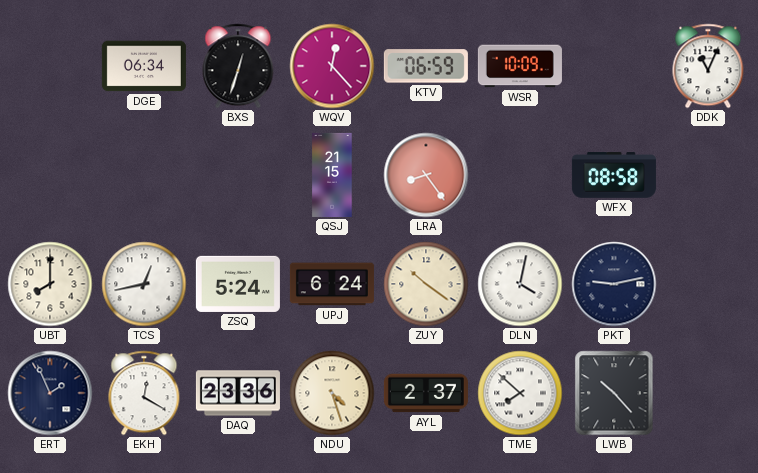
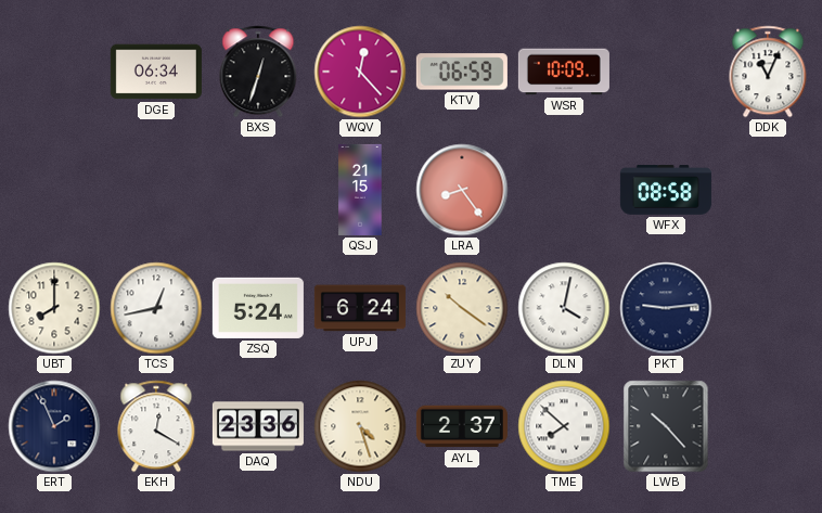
PKT: 9:13 -> 9:14 (666, 308)
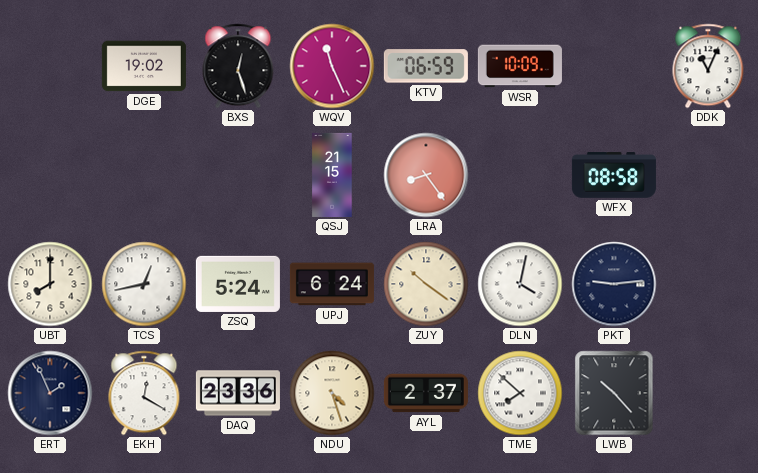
DGE: 06:34 -> 19:02 (144, 66)
BXS: 12:33 -> 12:27 (238, 66)
WQV: 12:23 -> 11:26 (332, 66)
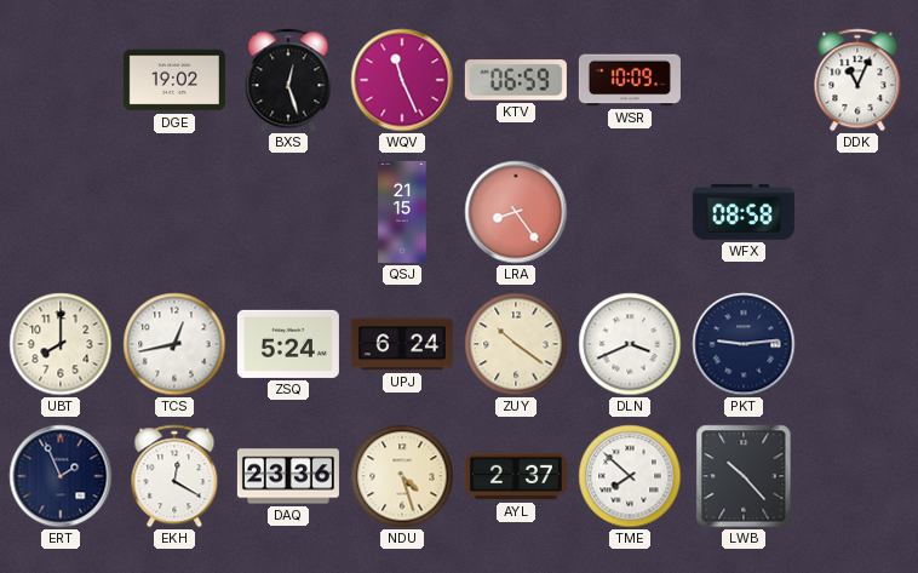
DLN: 4:02 -> 3:41 (630, 344)
